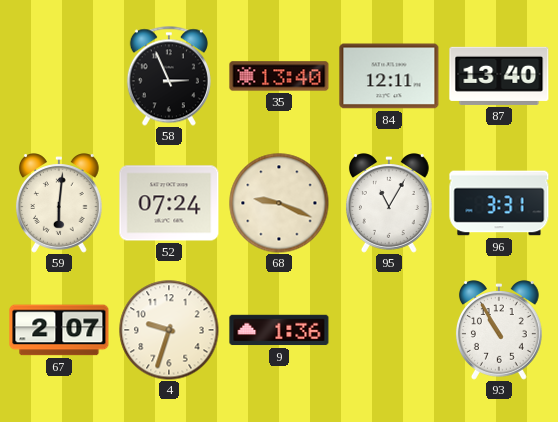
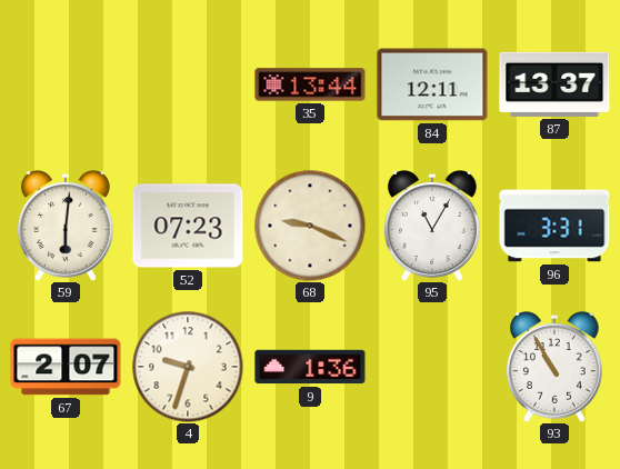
58: 2:56 -> none (169, 76)
35: 13:40 -> 13:44 (310, 84)
87: 13:40 -> 13:37 (554, 84)
52: 07:24 -> 07:23 (188, 226)
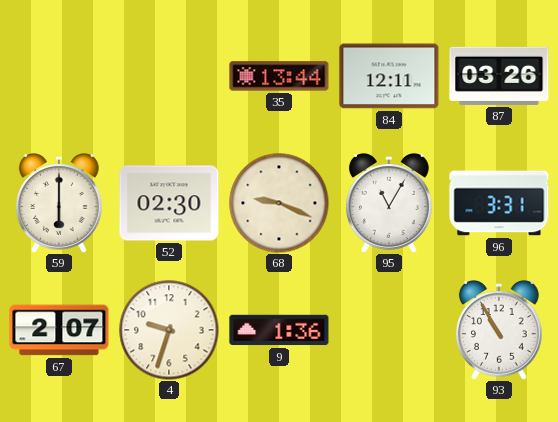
87: 13:37 -> 03:26 (499, 76)
59: 6:01 -> 6:00 (59, 203)
52: 07:23 -> 02:30 (169, 203)
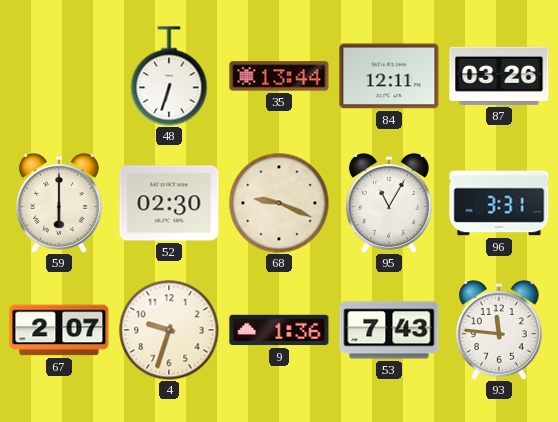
48: none -> 6:33 (169, 76)
53: none -> 7:43 (389, 330)
93: 10:55 -> 11:46 (499, 330)
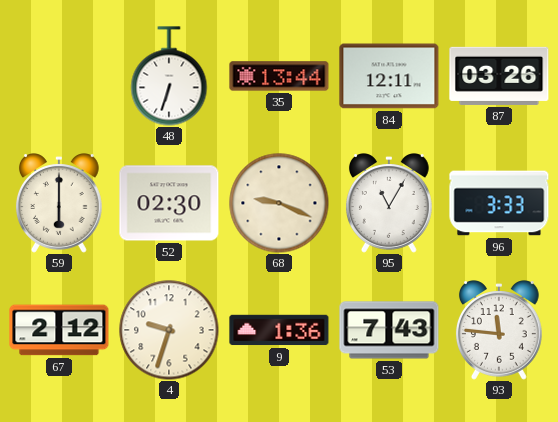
96: 3:31 -> 3:33 (499, 203)
67: 2:07 -> 2:12 (59, 330)
